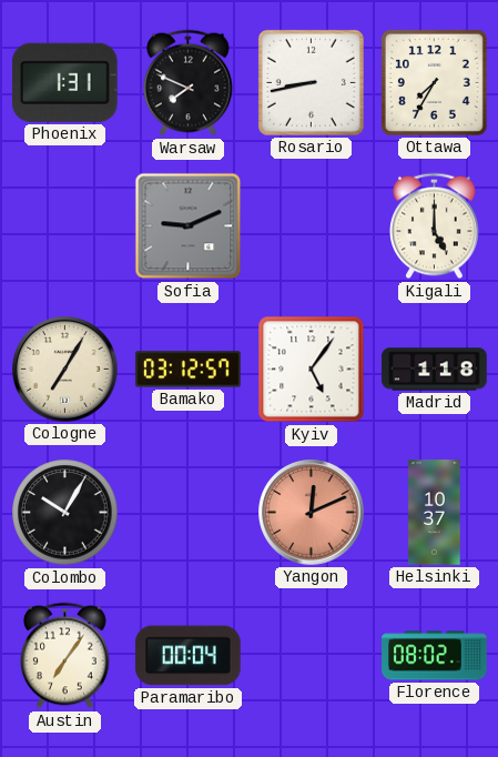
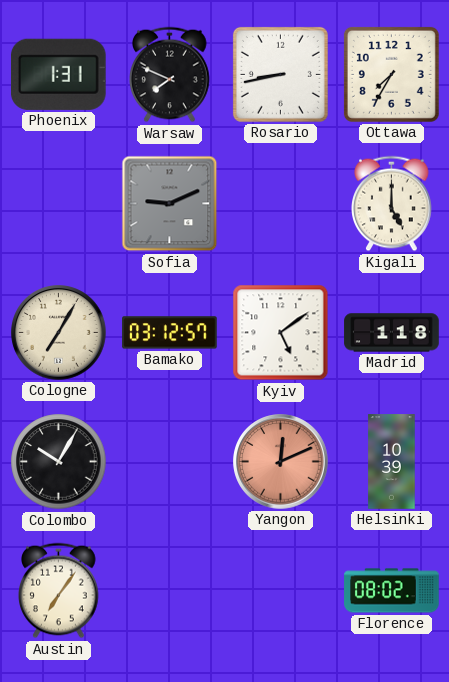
Kyiv: 5:06 -> 5:09 (281, 333)
Helsinki: 10:37 -> 10:39 (392, 462)
Paramaribo: 00:04 -> none (189, 656)
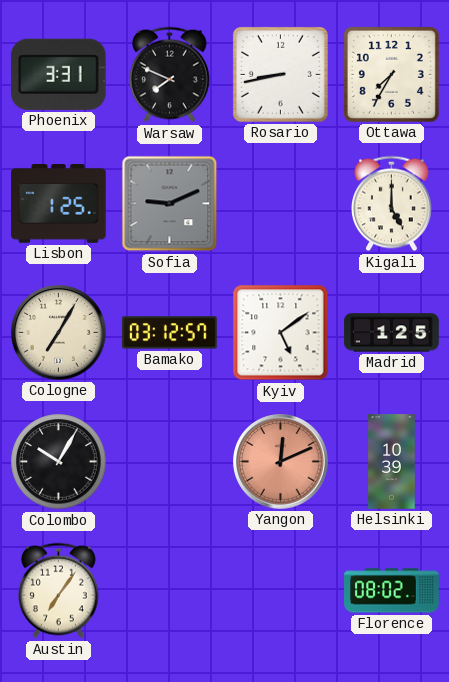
Phoenix: 1:31 -> 3:31 (59, 74)
Lisbon: none -> 1:25 (59, 204)
Madrid: 1:18 -> 1:25 (392, 333)
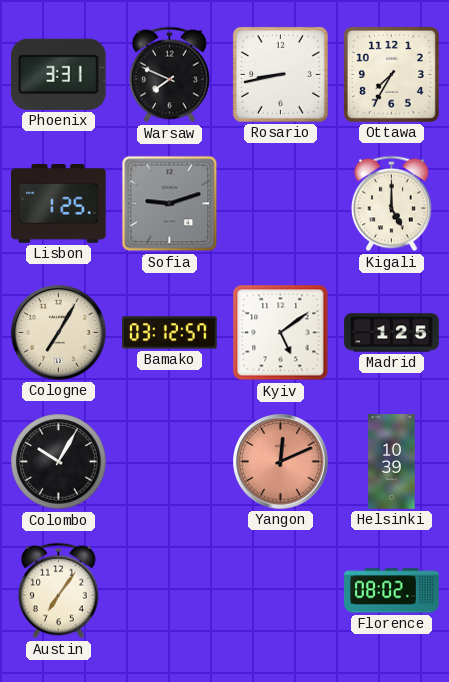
Sofia: 9:11 -> 9:12 (170, 204)
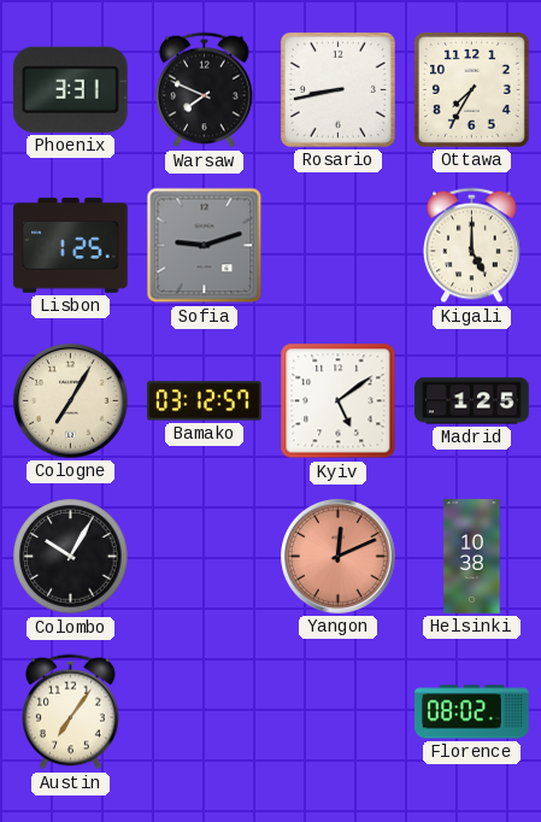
Helsinki: 10:39 -> 10:38 (472, 557)
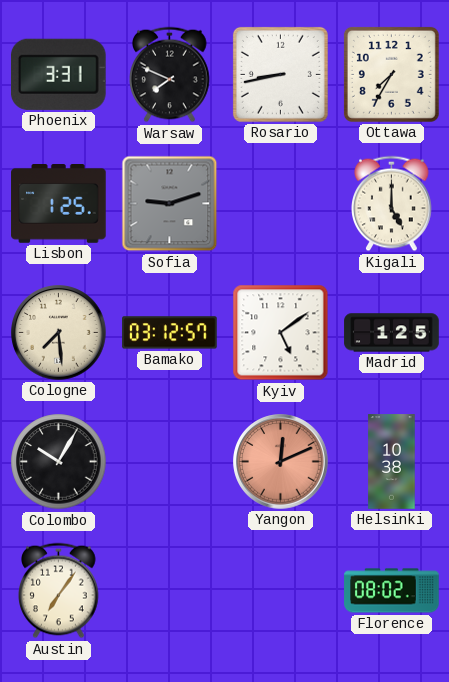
Cologne: 7:05 -> 7:29 (59, 333)
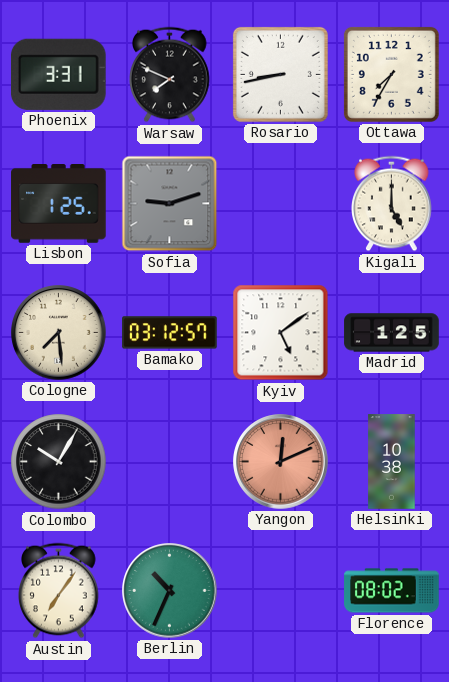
Berlin: none -> 10:34 (170, 591)
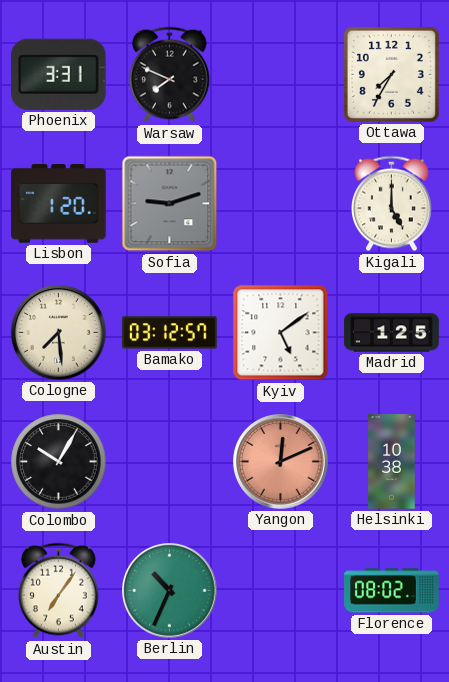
Rosario: 8:43 -> none (280, 74)
Lisbon: 1:25 -> 1:20 (59, 204)
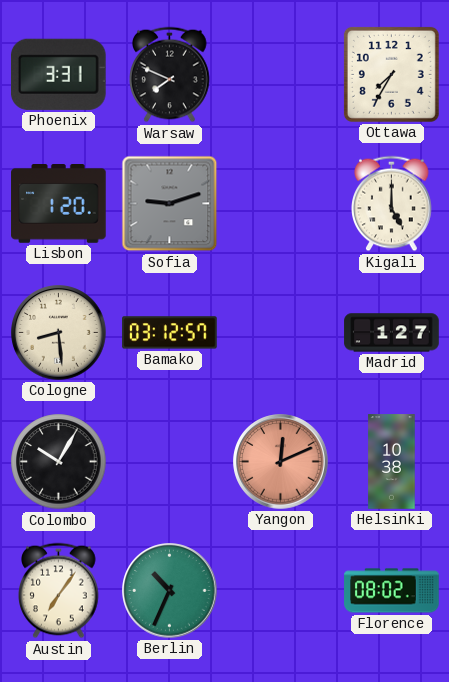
Cologne: 7:29 -> 8:29 (59, 333)
Kyiv: 5:09 -> none (281, 333)
Madrid: 1:25 -> 1:27 (392, 333)
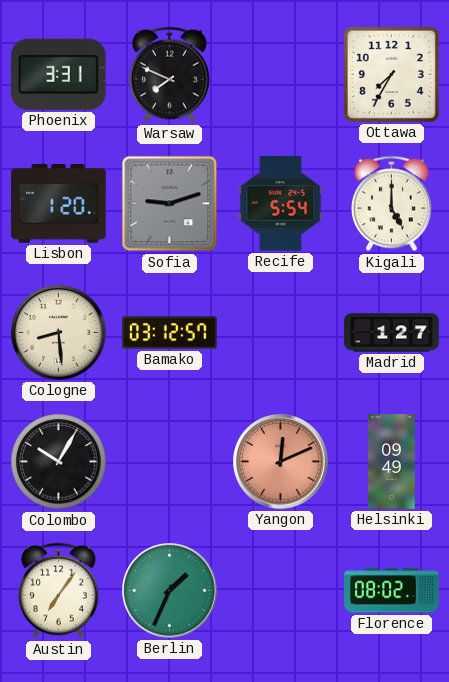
Recife: none -> 5:54 (281, 204)
Helsinki: 10:38 -> 09:49 (392, 462)
Berlin: 10:34 -> 1:34 (170, 591)
